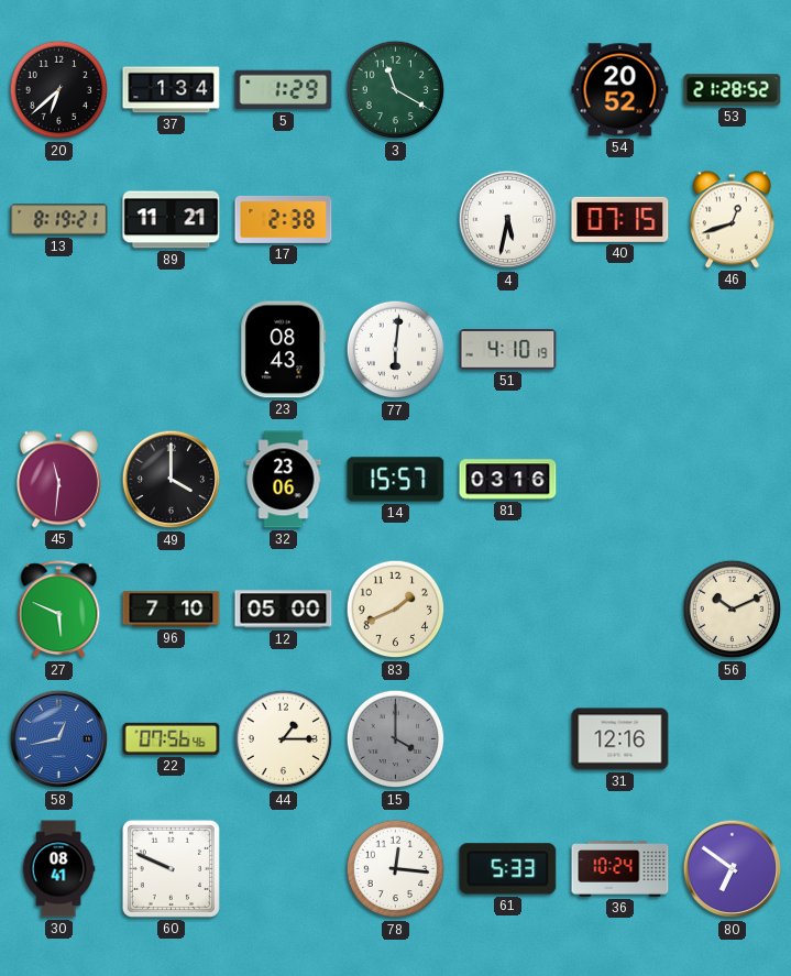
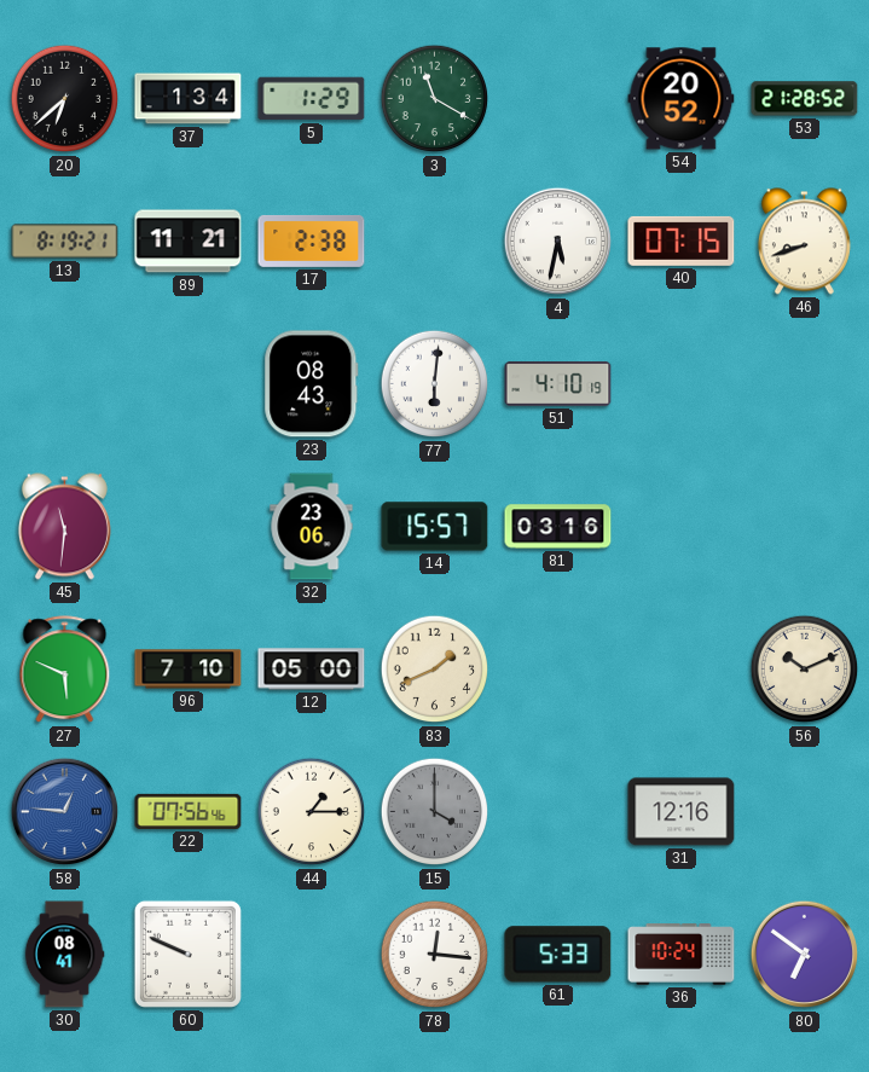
46: 12:42 -> 8:42 (804, 242)
49: 4:00 -> none (172, 480)
58: 12:43 -> 12:46 (65, 812)
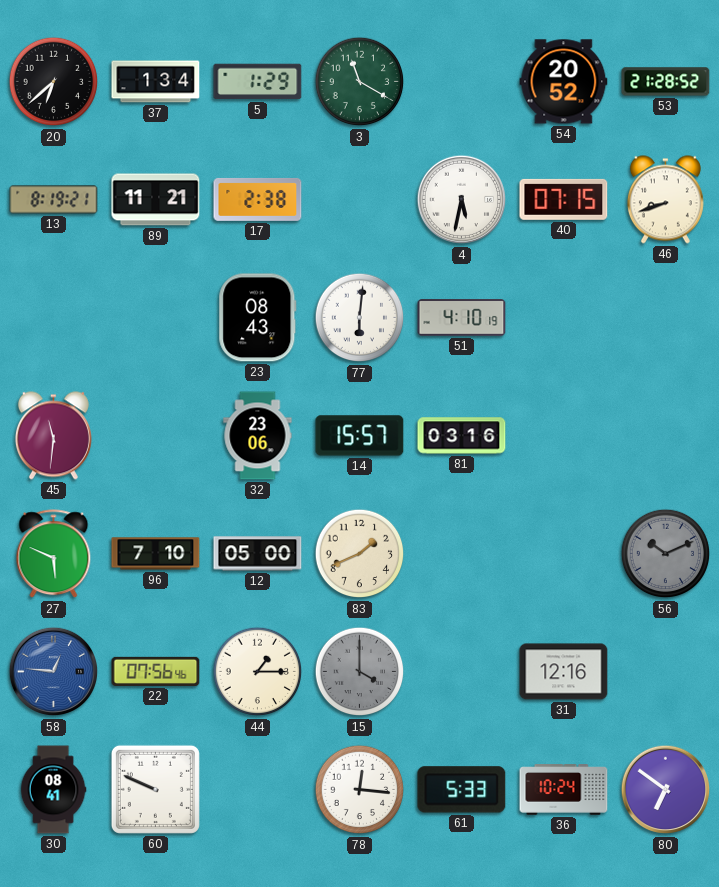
56 dial: cream -> grey (666, 554)
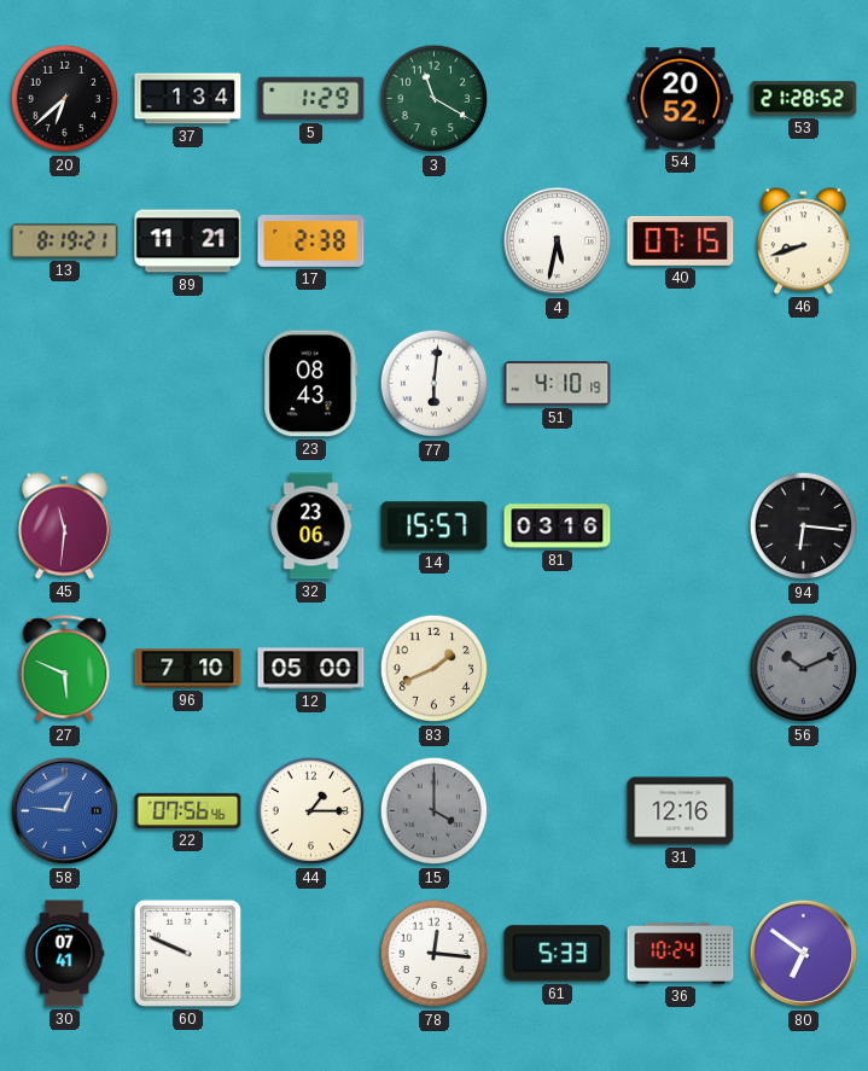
94: none -> 6:16 (804, 526)
30: 08:41 -> 07:41 (64, 954)
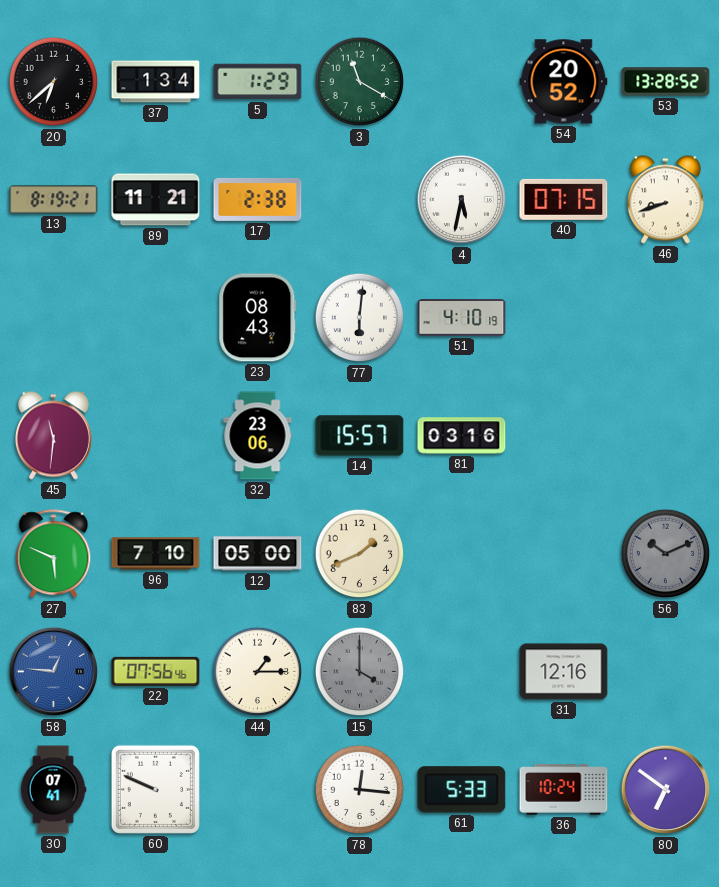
53: 21:28 -> 13:28 (666, 82)
94: 6:16 -> none (804, 526)
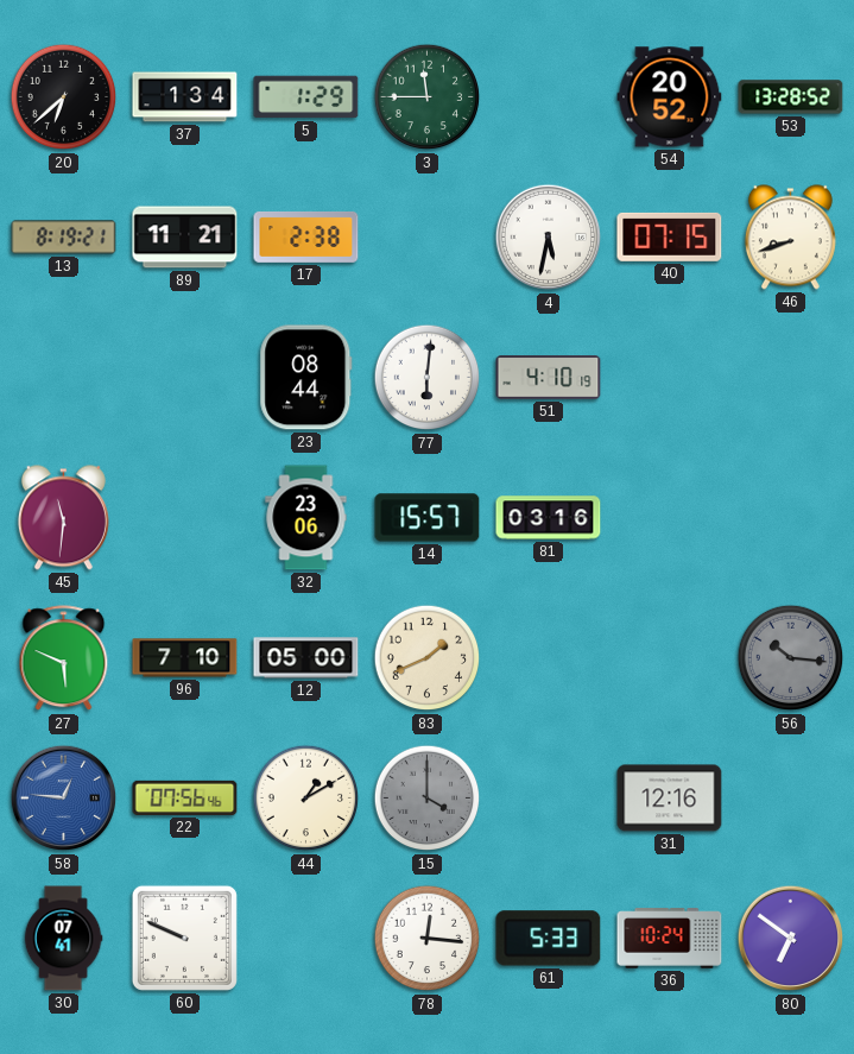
3: 11:20 -> 11:45 (428, 97)
23: 08:43 -> 08:44 (306, 378)
56: 10:11 -> 10:16 (791, 658)
44: 1:15 -> 1:10 (306, 799)
